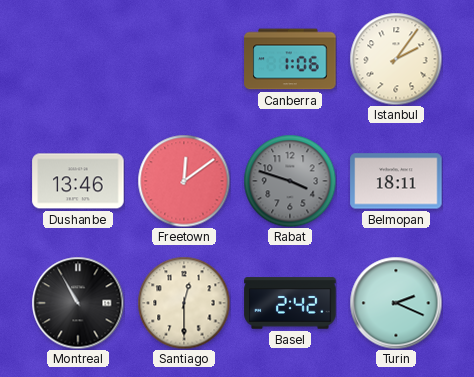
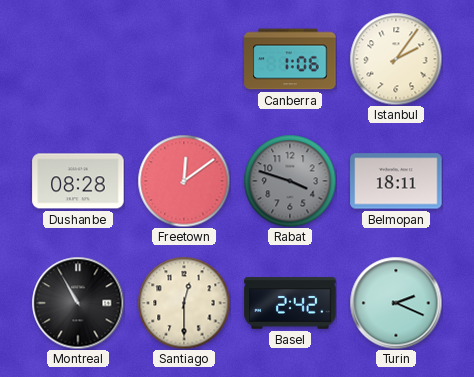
Dushanbe: 13:46 -> 08:28 (78, 181)
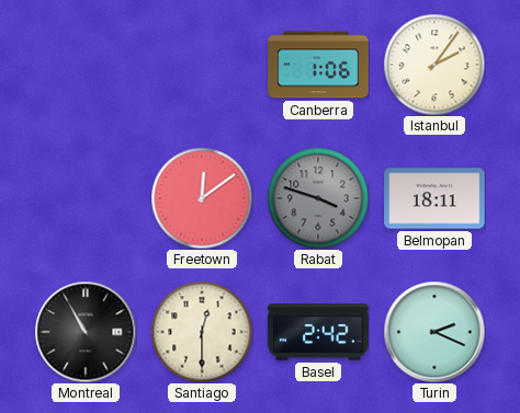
Dushanbe: 08:28 -> none (78, 181)
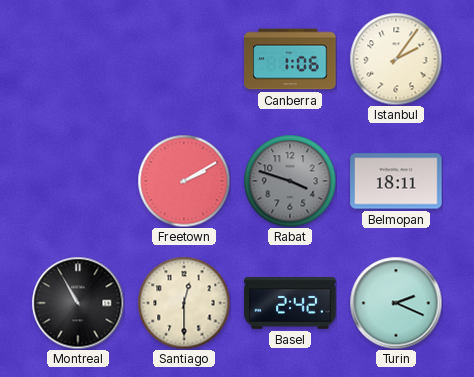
Freetown: 12:09 -> 2:10 (184, 181)
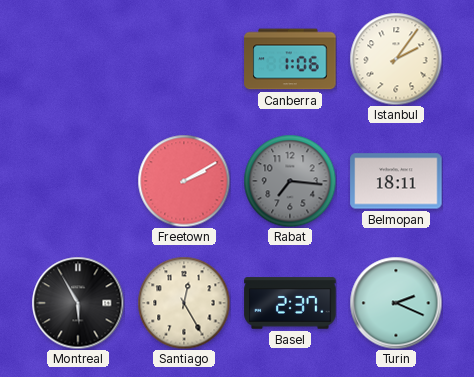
Rabat: 3:48 -> 7:16 (290, 181)
Montreal: 10:55 -> 5:55 (78, 303)
Santiago: 12:30 -> 12:25 (184, 303)
Basel: 2:42 -> 2:37 (290, 303)
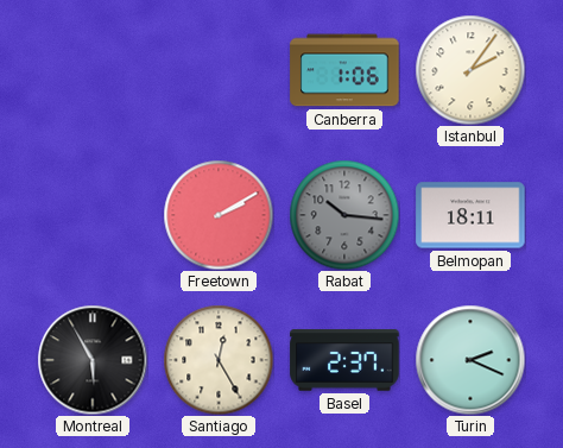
Rabat: 7:16 -> 10:16 (344, 215)
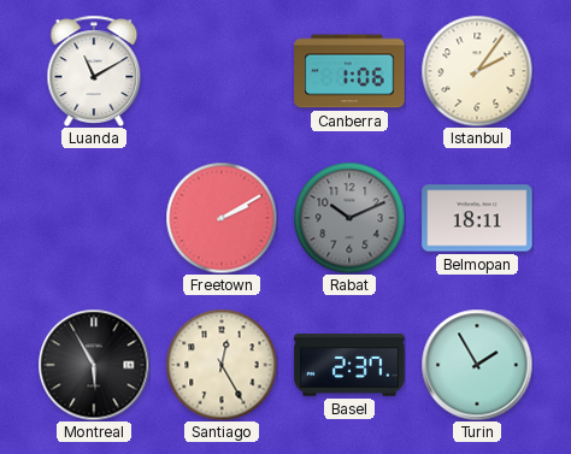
Luanda: none -> 11:10 (94, 71)
Rabat: 10:16 -> 10:11 (349, 218)
Turin: 2:19 -> 1:55 (477, 365)
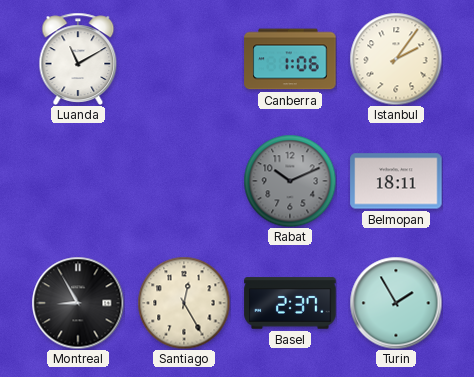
Freetown: 2:10 -> none (222, 218)
Montreal: 5:55 -> 8:55 (78, 303)
